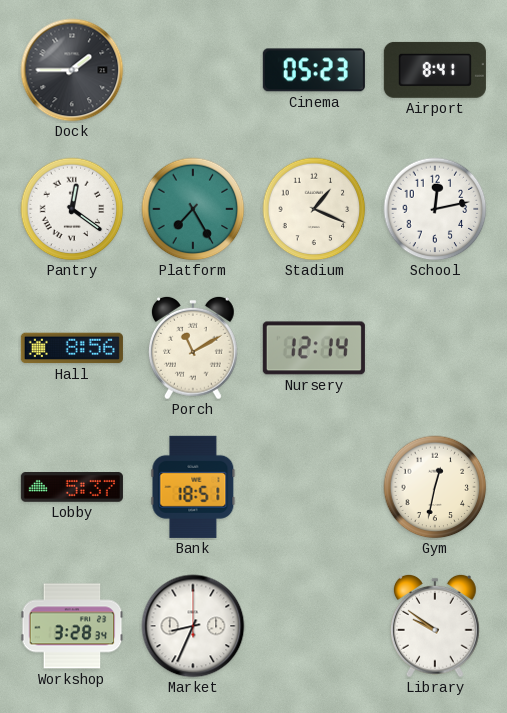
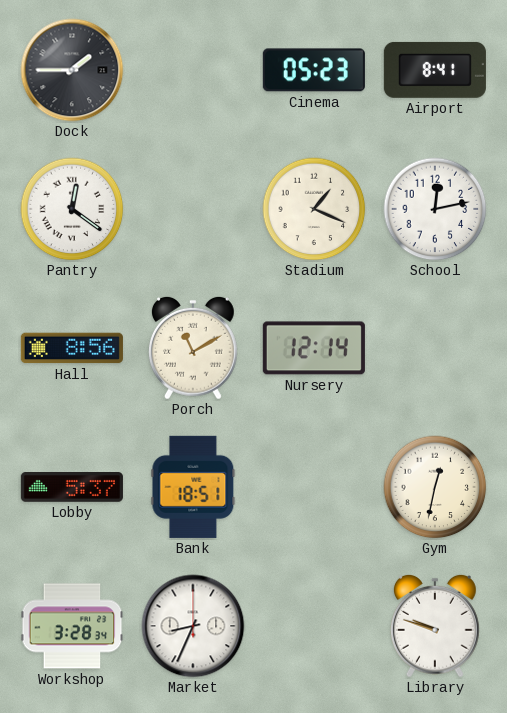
Platform: 7:25 -> none (193, 209)
Library: 9:51 -> 9:48 (435, 626)
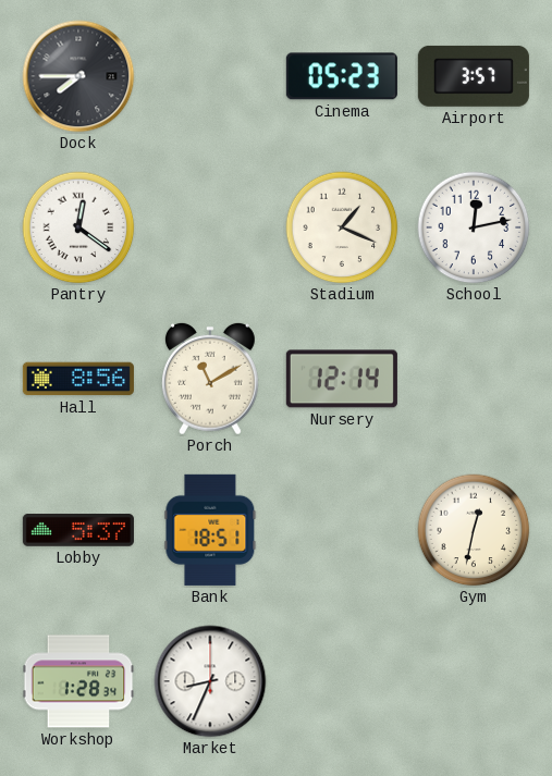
Dock: 1:45 -> 7:45 (78, 76)
Airport: 8:41 -> 3:57 (474, 76)
Workshop: 3:28 -> 1:28 (78, 681)
Library: 9:48 -> none (435, 626)
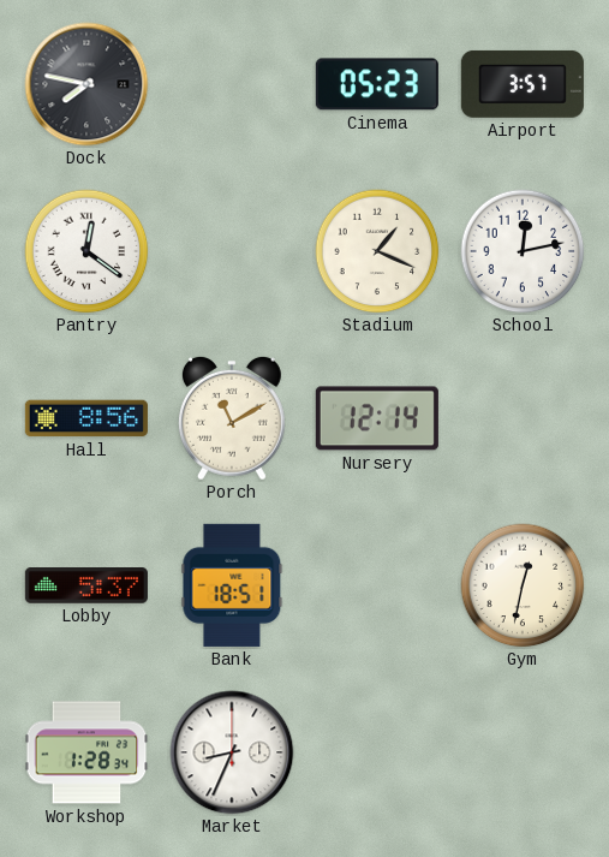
Dock: 7:45 -> 7:47 (86, 84)
